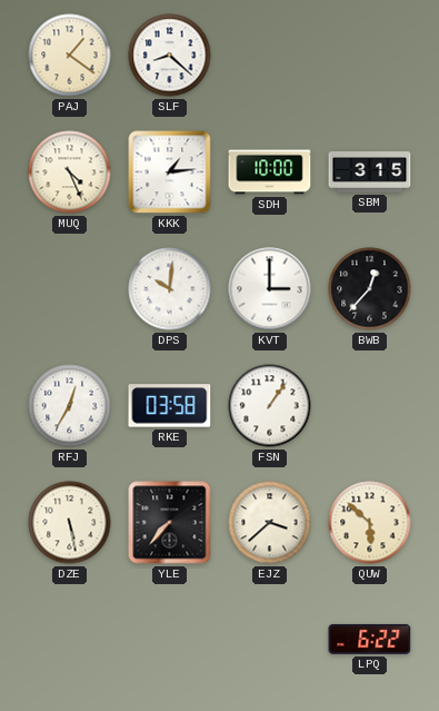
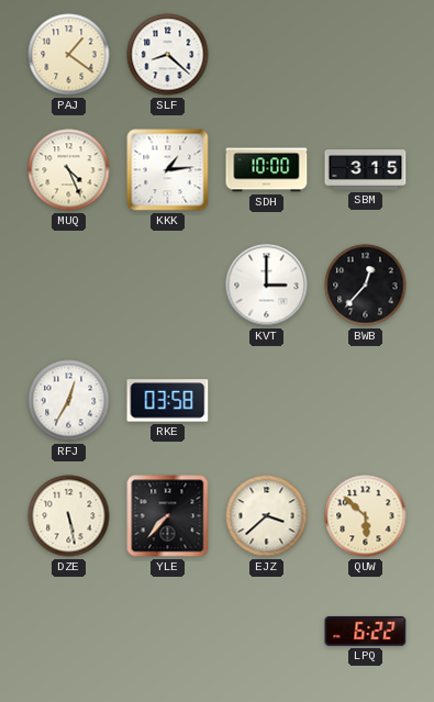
DPS: 10:01 -> none (170, 289)
FSN: 1:06 -> none (270, 406)
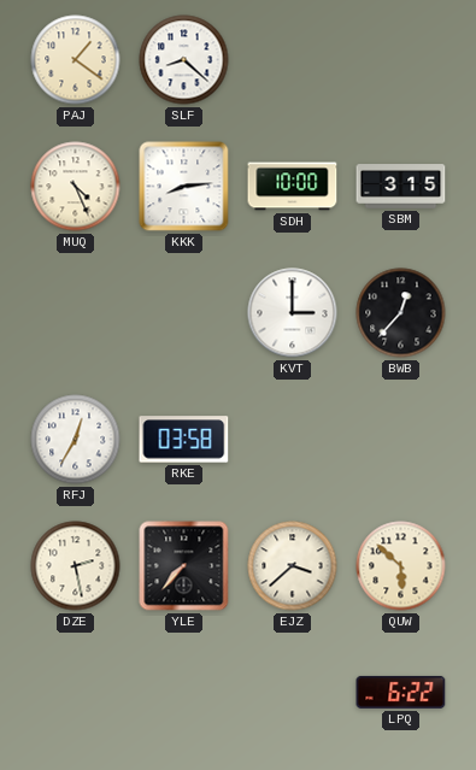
KKK: 1:14 -> 8:14 (184, 187)
DZE: 5:28 -> 2:28 (76, 566)
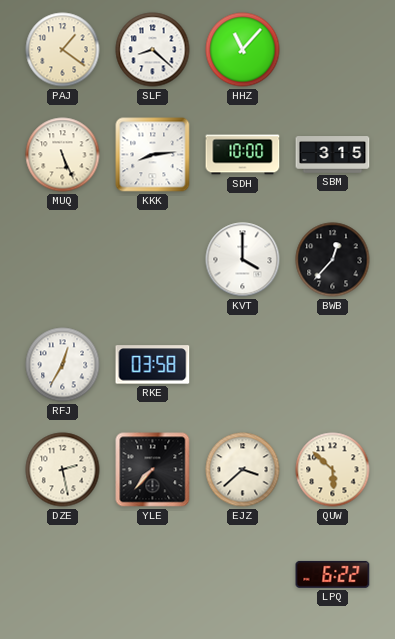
HHZ: none -> 11:07 (243, 50)
MUQ: 4:26 -> 5:26 (63, 155)
KVT: 3:00 -> 4:00 (243, 260)
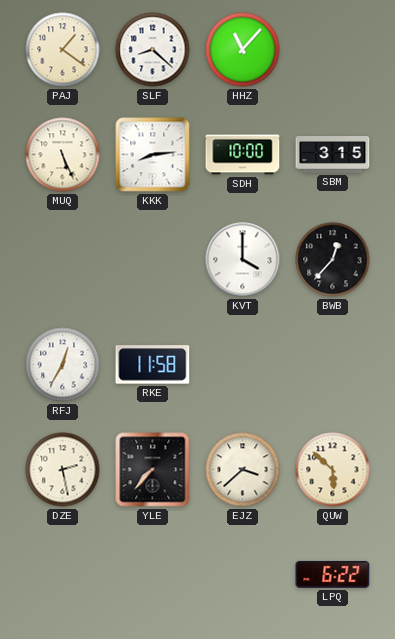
RKE: 03:58 -> 11:58 (153, 365)
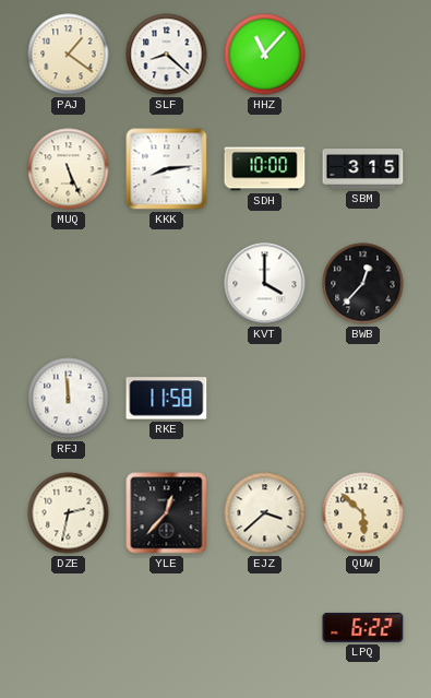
RFJ: 12:35 -> 11:59 (69, 399)
DZE: 2:28 -> 2:32 (69, 513)
YLE: 7:37 -> 12:37 (167, 513)
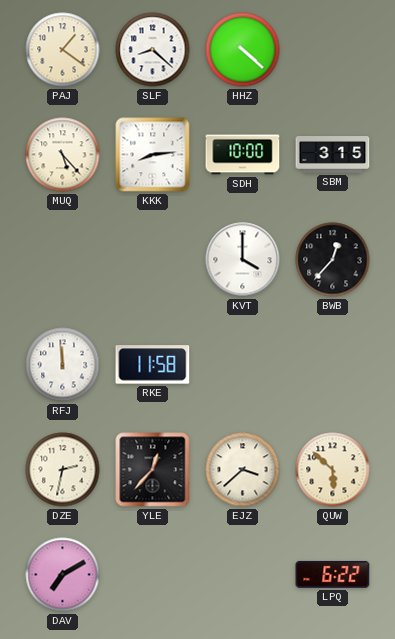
HHZ: 11:07 -> 4:22 (243, 50)
MUQ: 5:26 -> 5:23 (63, 155)
DAV: none -> 7:10 (63, 575)
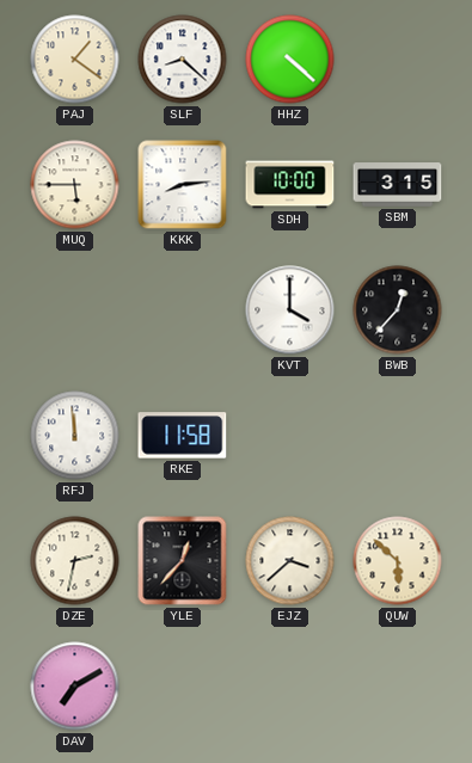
MUQ: 5:23 -> 5:45 (75, 185)
LPQ: 6:22 -> none (333, 574)
